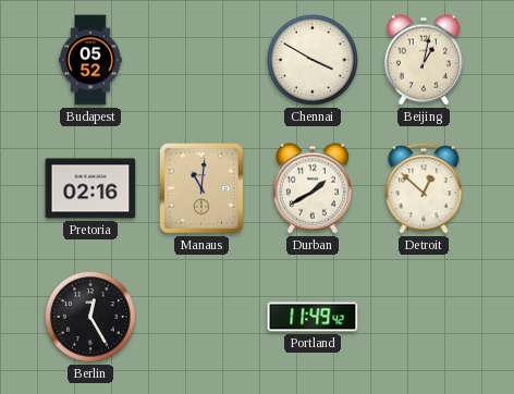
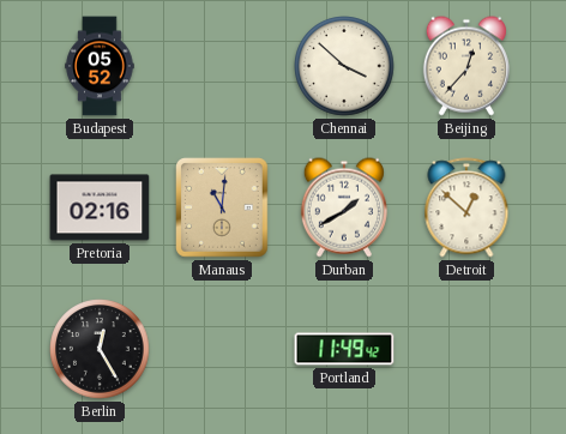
Chennai: 3:50 -> 3:52 (344, 66)
Beijing: 1:02 -> 12:37 (466, 66)
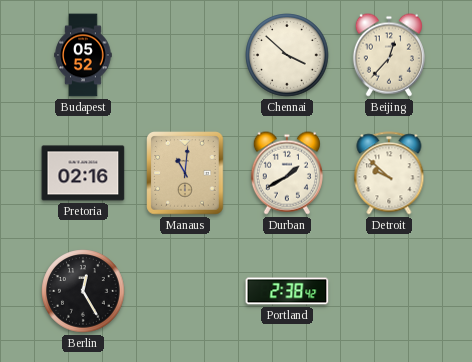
Detroit: 12:52 -> 9:52 (389, 173)
Portland: 11:49 -> 2:38 (287, 291)
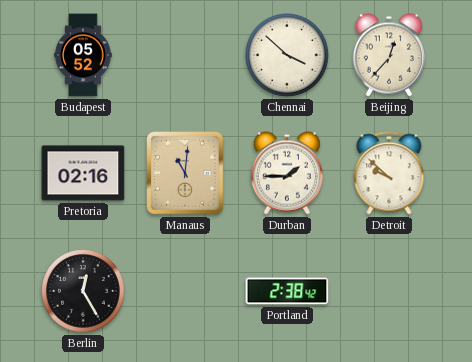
Durban: 1:40 -> 1:45 (287, 173)
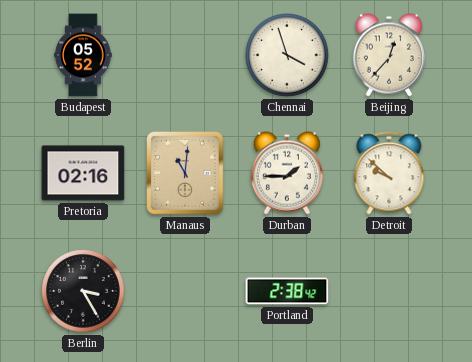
Chennai: 3:52 -> 3:57 (287, 55)
Berlin: 12:25 -> 3:25 (83, 291)
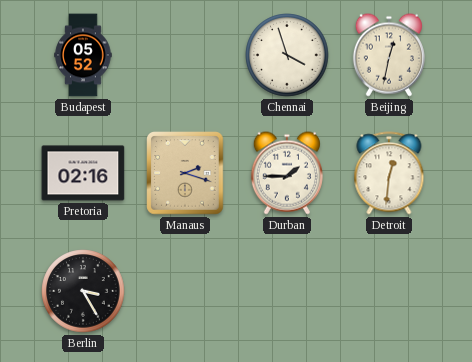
Beijing: 12:37 -> 12:32 (389, 55)
Manaus: 11:01 -> 2:18 (185, 173)
Detroit: 9:52 -> 12:31 (389, 173)
Portland: 2:38 -> none (287, 291)
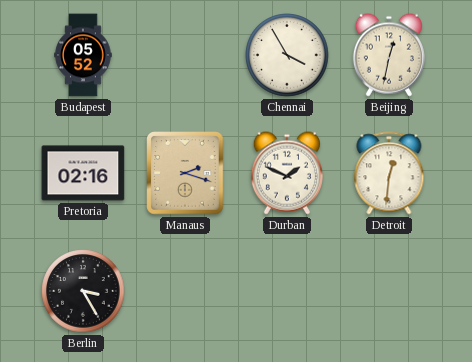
Chennai: 3:57 -> 3:55 (287, 55)
Durban: 1:45 -> 1:49 (287, 173)
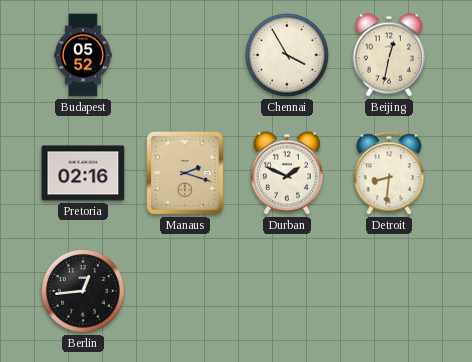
Detroit: 12:31 -> 8:31 (389, 173)
Berlin: 3:25 -> 12:44 (83, 291)
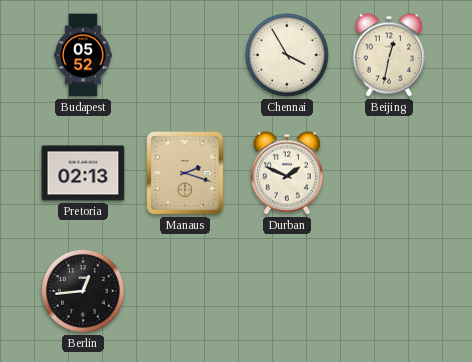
Pretoria: 02:16 -> 02:13 (83, 173)
Detroit: 8:31 -> none (389, 173)
